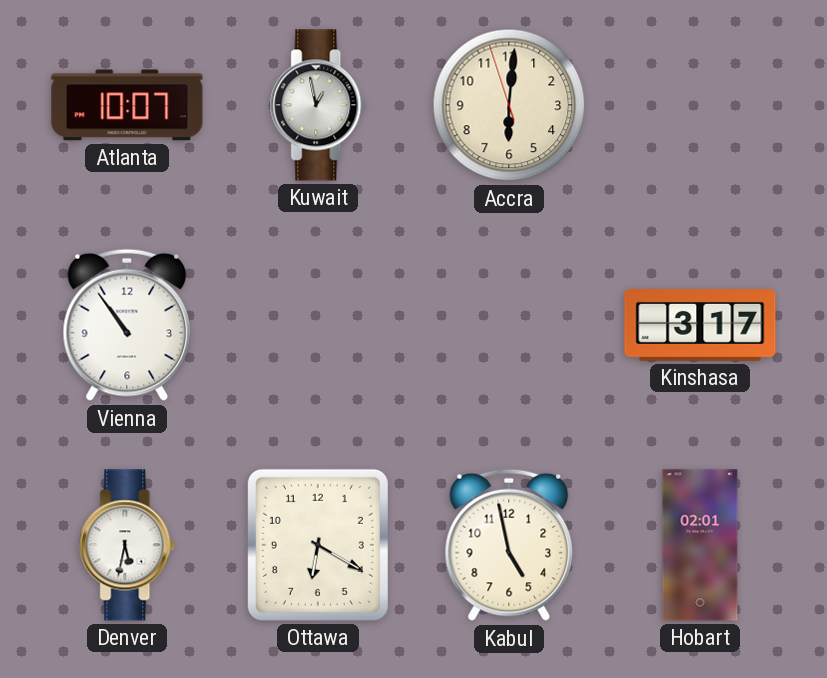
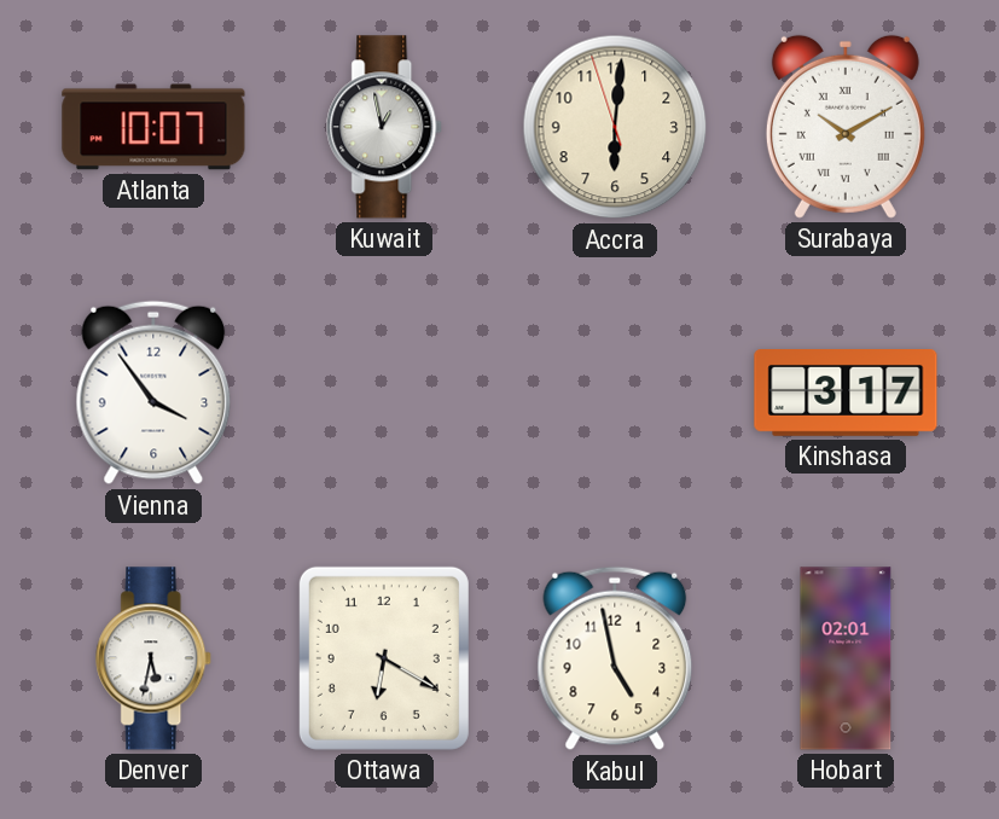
Surabaya: none -> 10:10 (846, 127)
Vienna: 10:54 -> 3:54 (153, 393)
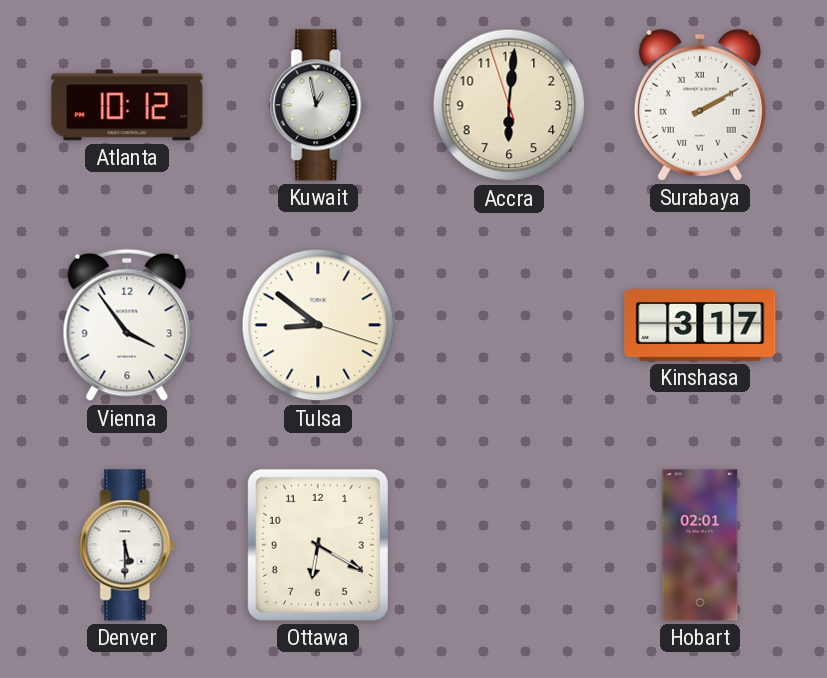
Atlanta: 10:07 -> 10:12 (127, 105)
Surabaya: 10:10 -> 2:10 (700, 105)
Tulsa: none -> 8:51 (318, 325)
Denver: 5:32 -> 5:30 (128, 545)
Kabul: 4:58 -> none (615, 658)
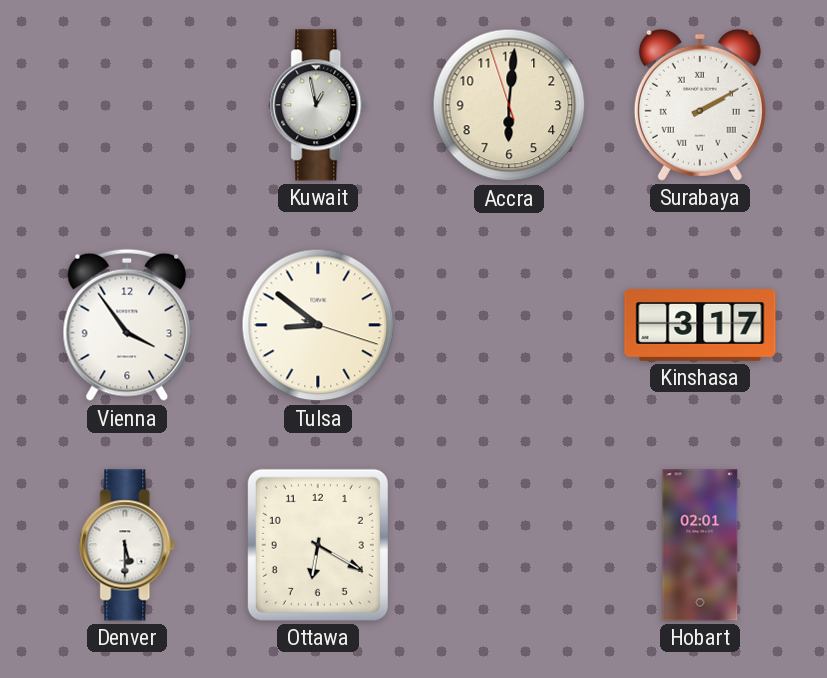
Atlanta: 10:12 -> none (127, 105)
